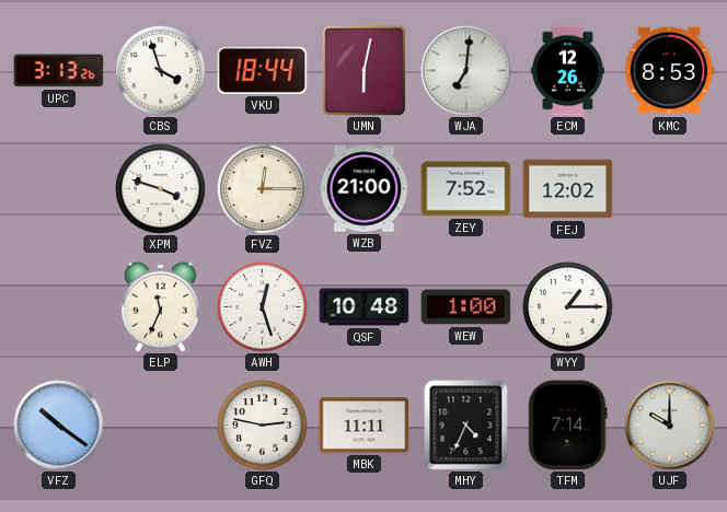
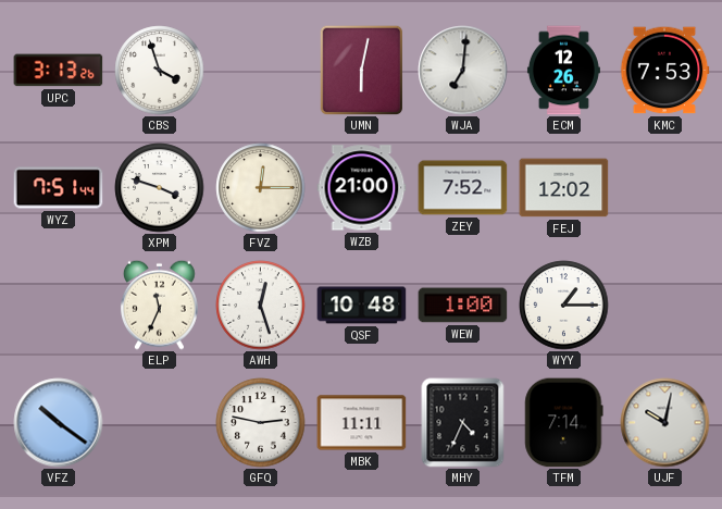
VKU: 18:44 -> none (263, 70)
KMC: 8:53 -> 7:53 (664, 71)
WYZ: none -> 7:51 (59, 188)
UJF: 10:00 -> 10:02 (665, 423)
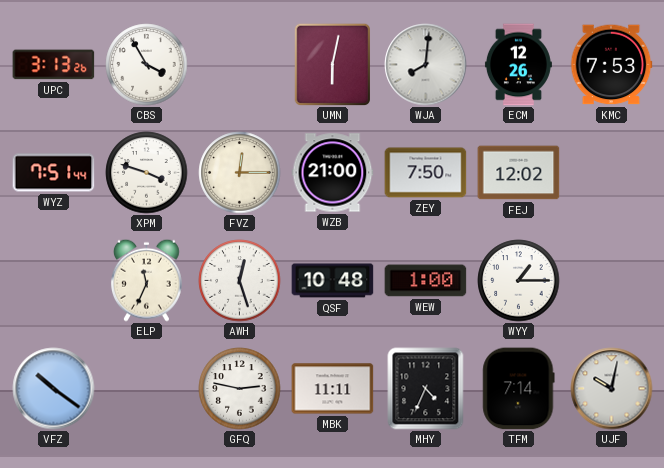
CBS: 3:57 -> 3:55 (147, 65)
WJA: 7:01 -> 8:01 (426, 65)
ZEY: 7:52 -> 7:50 (426, 173)
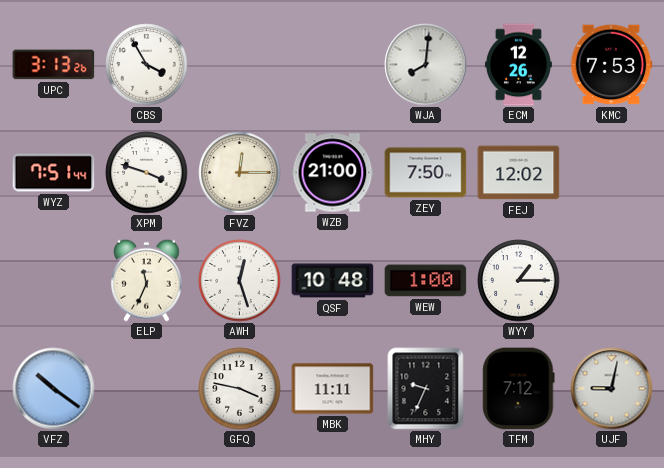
UMN: 6:02 -> none (333, 64)
GFQ: 2:47 -> 3:47 (240, 389)
MHY: 4:34 -> 9:34 (426, 389)
TFM: 7:14 -> 7:12 (519, 389)
UJF: 10:02 -> 9:02 (612, 389)
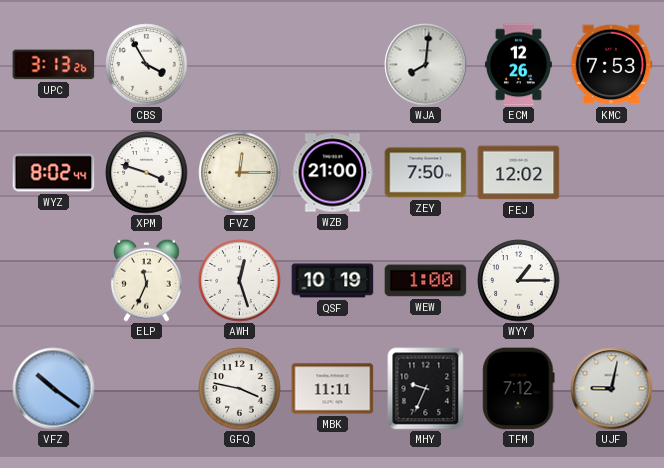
WYZ: 7:51 -> 8:02 (54, 173)
QSF: 10:48 -> 10:19 (333, 281)
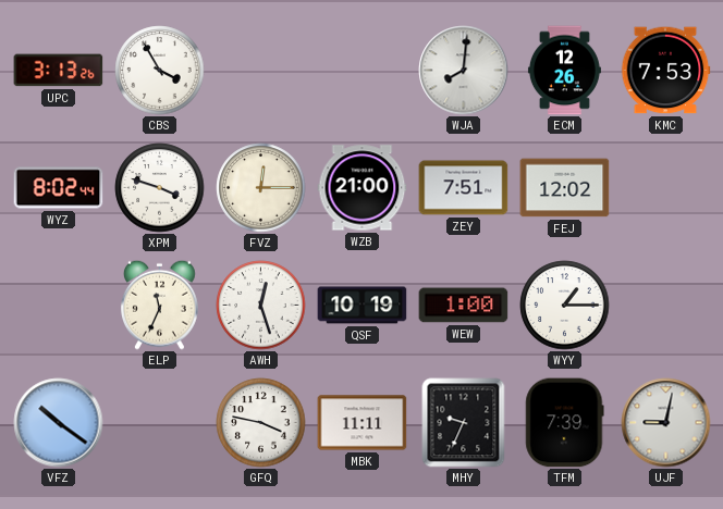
ZEY: 7:50 -> 7:51 (464, 188)
TFM: 7:12 -> 7:39 (565, 423)
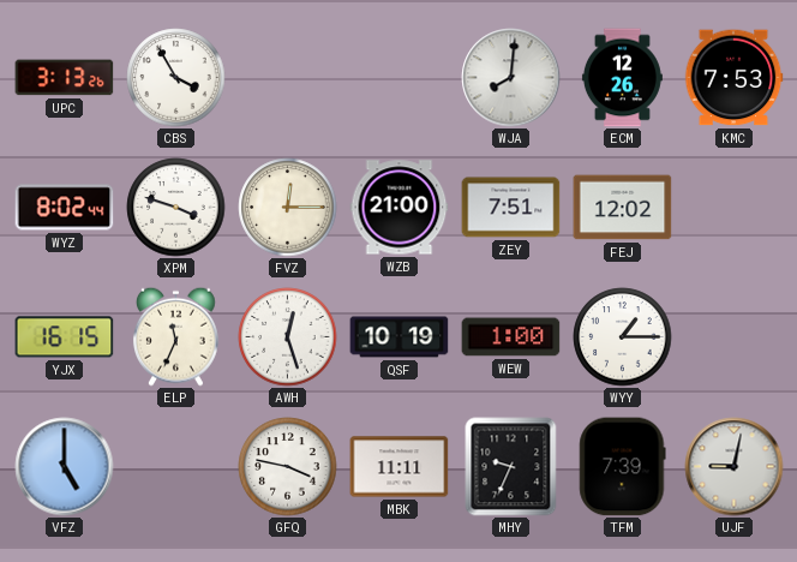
YJX: none -> 16:15 (65, 337)
VFZ: 10:21 -> 5:00 (65, 467)
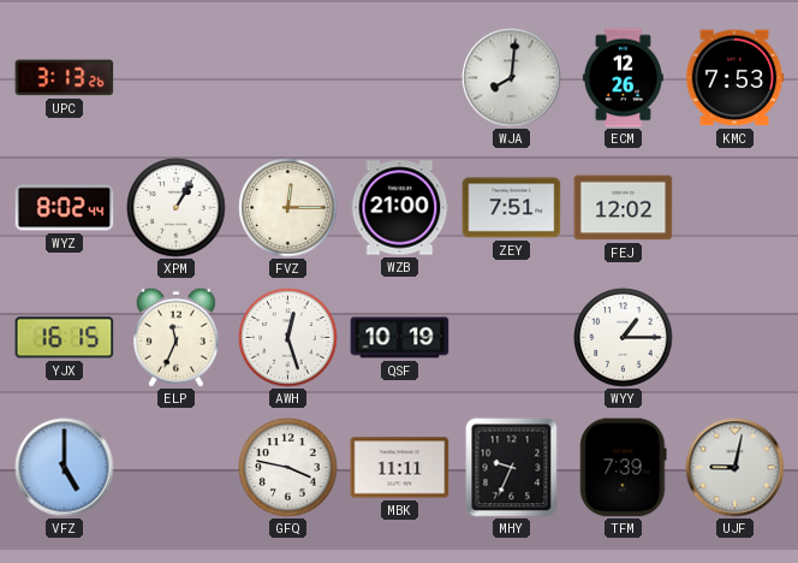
CBS: 3:55 -> none (176, 78)
XPM: 3:48 -> 1:05 (177, 208)
WEW: 1:00 -> none (511, 337)
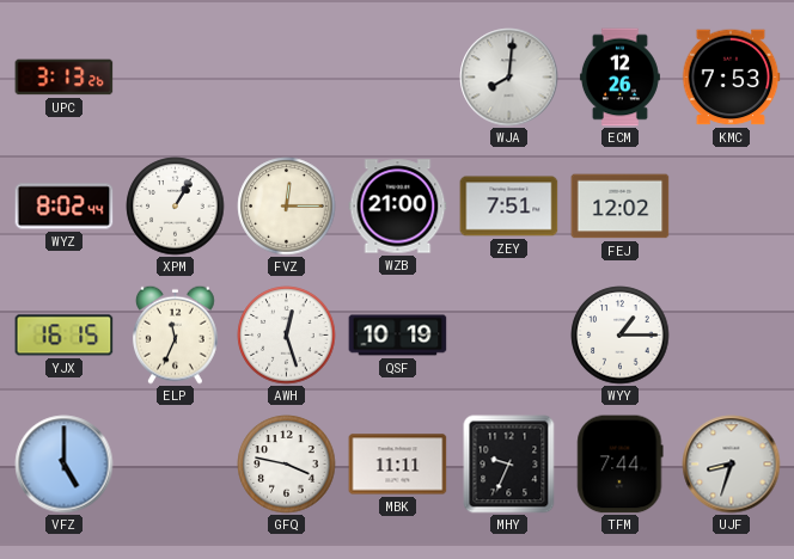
TFM: 7:39 -> 7:44 (621, 465)
UJF: 9:02 -> 8:33 (732, 465)
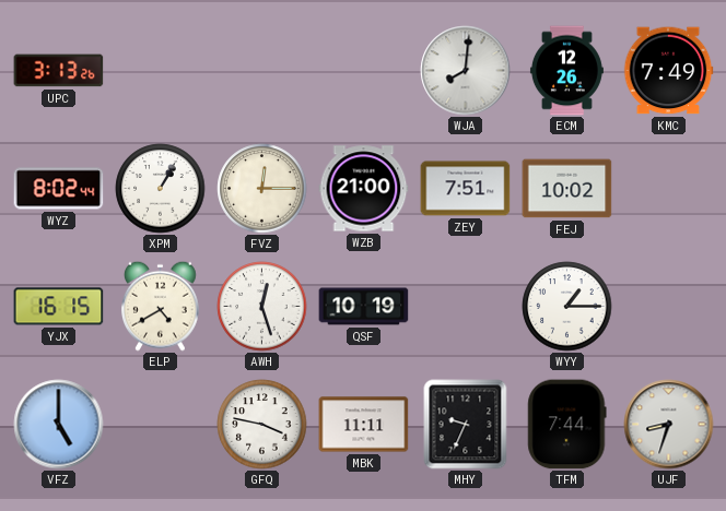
KMC: 7:53 -> 7:49 (668, 71)
FEJ: 12:02 -> 10:02 (567, 189)
ELP: 11:34 -> 4:40 (160, 306)
